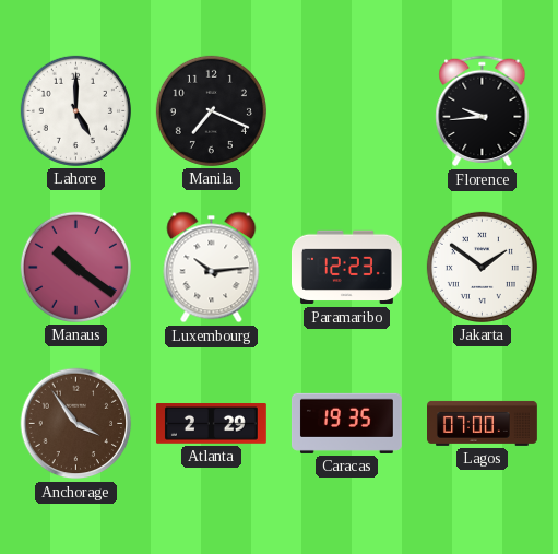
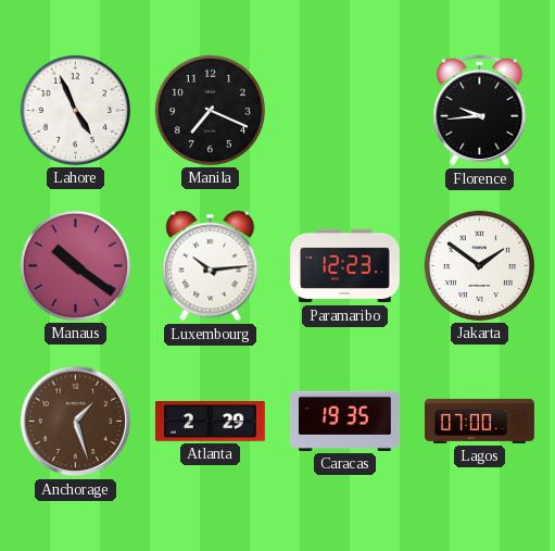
Lahore: 5:00 -> 4:56 (75, 110)
Anchorage: 3:54 -> 1:27 (76, 422)
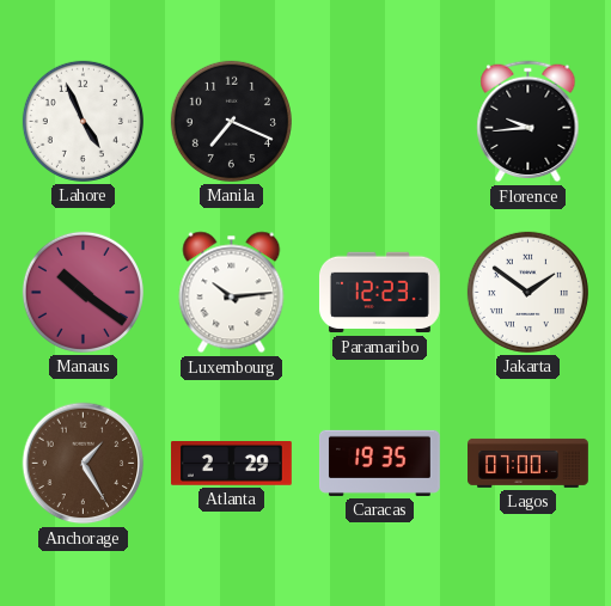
Anchorage: 1:27 -> 1:25 (84, 464)
